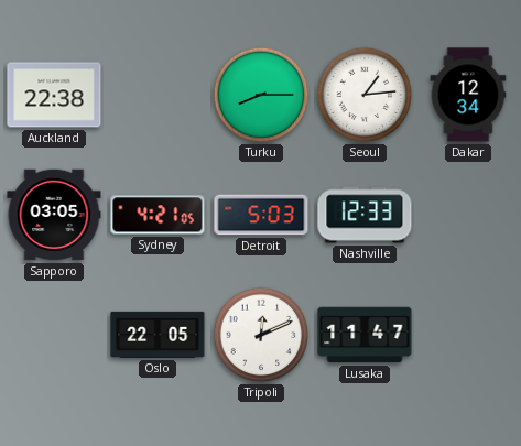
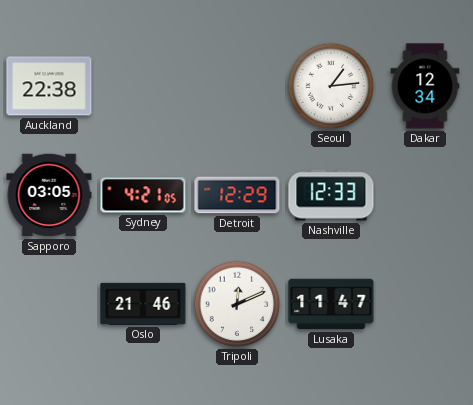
Turku: 8:15 -> none (261, 95)
Detroit: 5:03 -> 12:29 (237, 195)
Oslo: 22:05 -> 21:46 (143, 304)
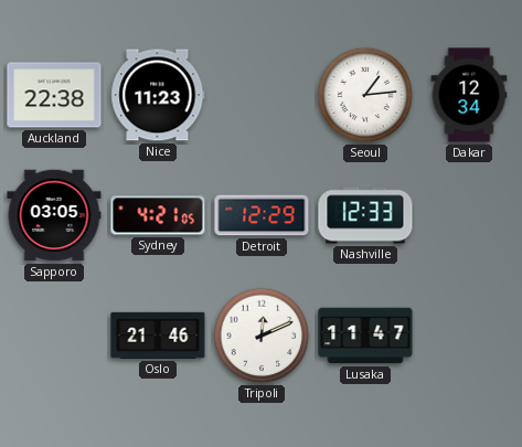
Nice: none -> 11:23 (158, 95)
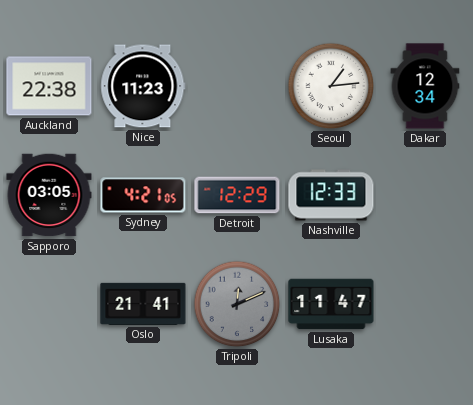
Oslo: 21:46 -> 21:41 (143, 304)
Tripoli dial: white -> grey (237, 304)
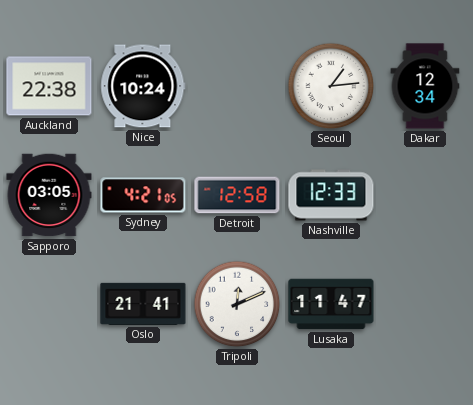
Nice: 11:23 -> 10:24 (143, 86)
Detroit: 12:29 -> 12:58 (237, 195)
Tripoli dial: grey -> white (237, 304)
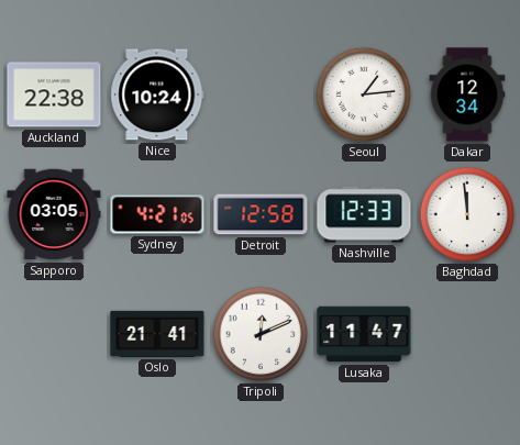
Baghdad: none -> 11:59 (467, 214)
